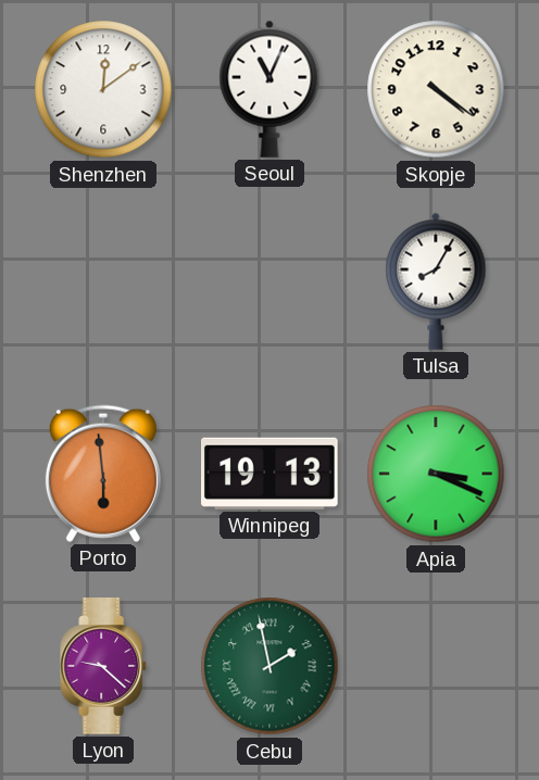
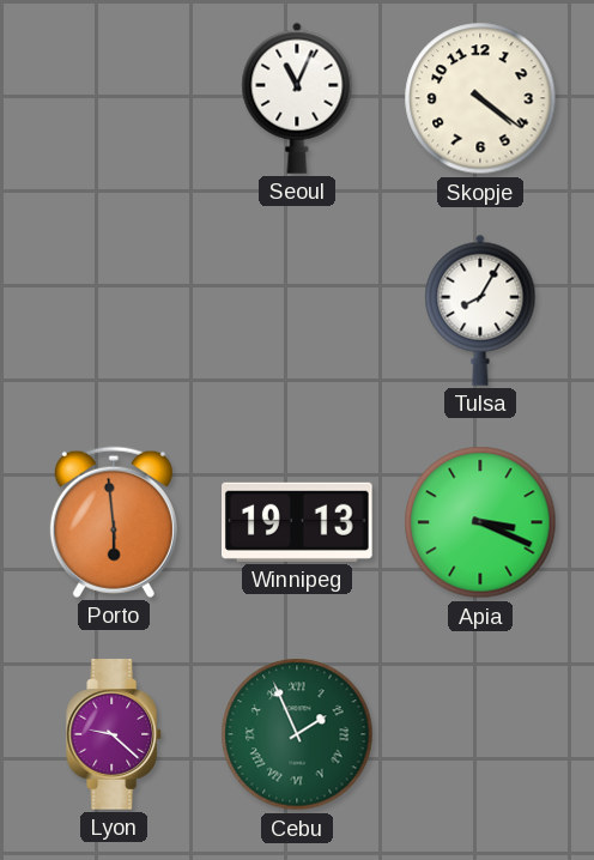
Shenzhen: 12:09 -> none (103, 89)
Cebu: 1:58 -> 1:56 (297, 734)
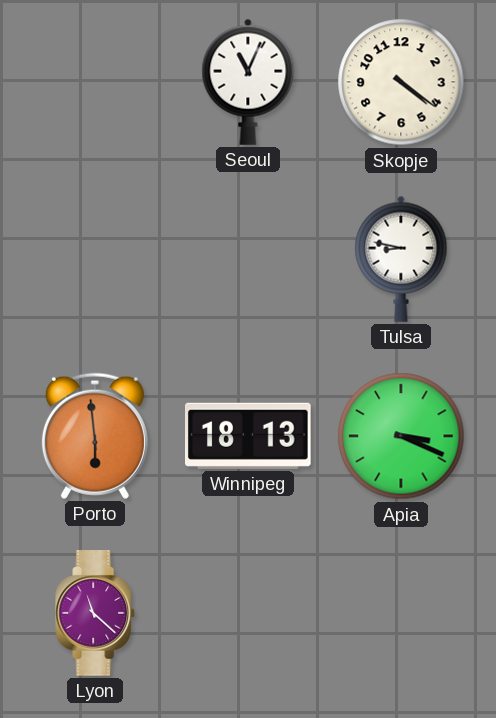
Tulsa: 8:05 -> 8:47 (401, 259)
Winnipeg: 19:13 -> 18:13 (249, 436)
Lyon: 9:22 -> 11:22 (96, 613)
Cebu: 1:56 -> none (297, 734)
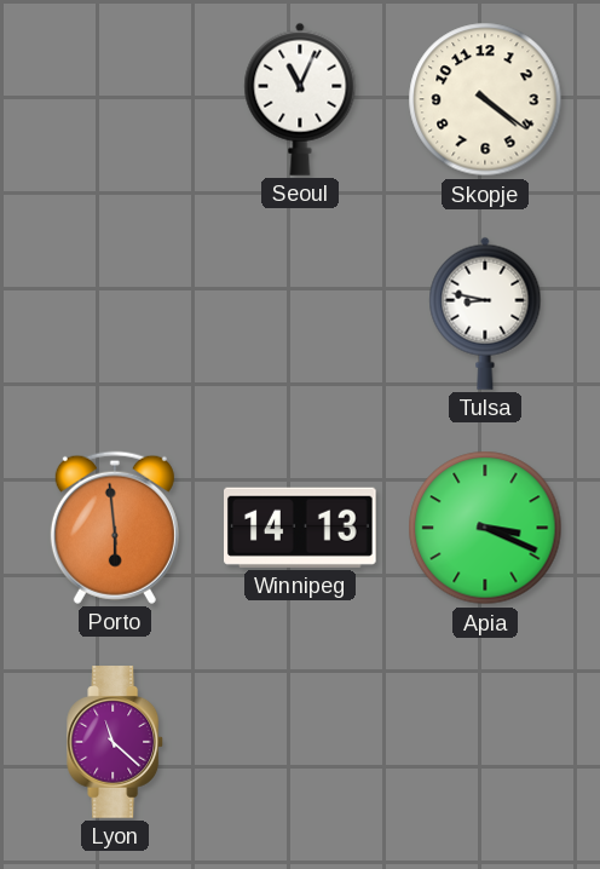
Winnipeg: 18:13 -> 14:13 (301, 528)
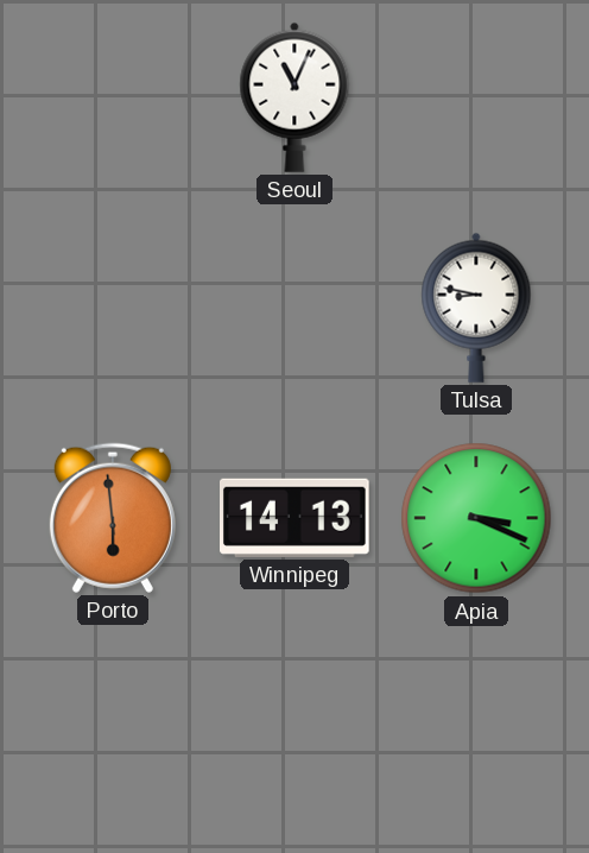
Skopje: 4:21 -> none (485, 99)
Lyon: 11:22 -> none (116, 742)
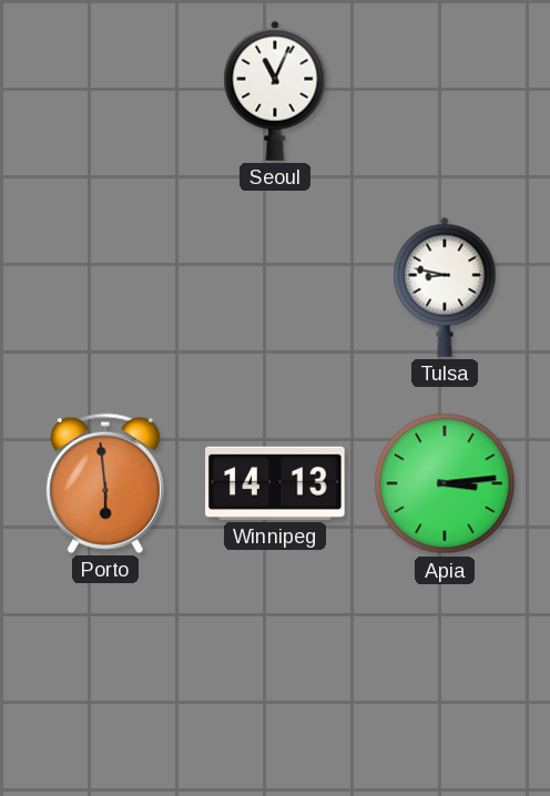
Apia: 3:19 -> 3:14 (445, 483)
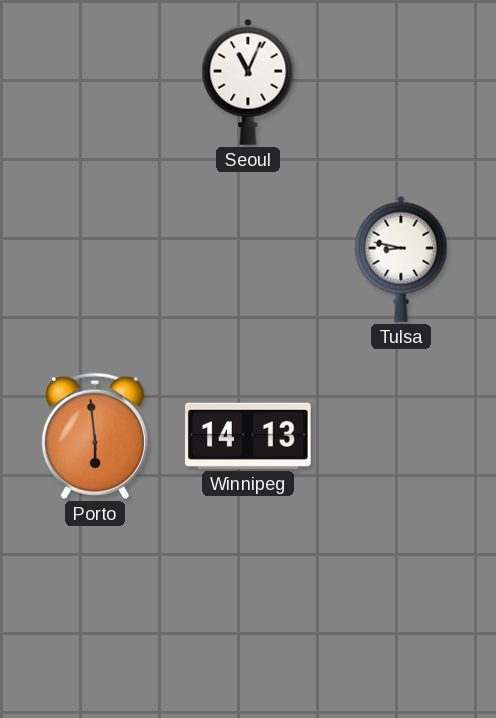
Apia: 3:14 -> none (445, 483)
